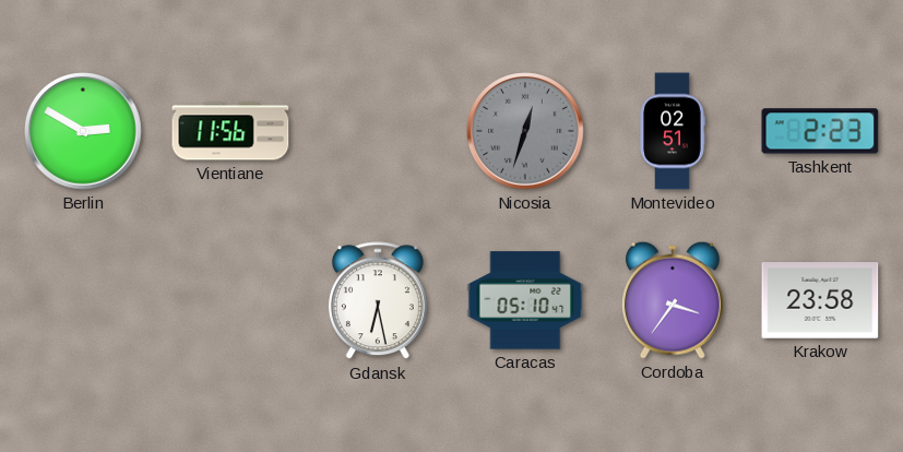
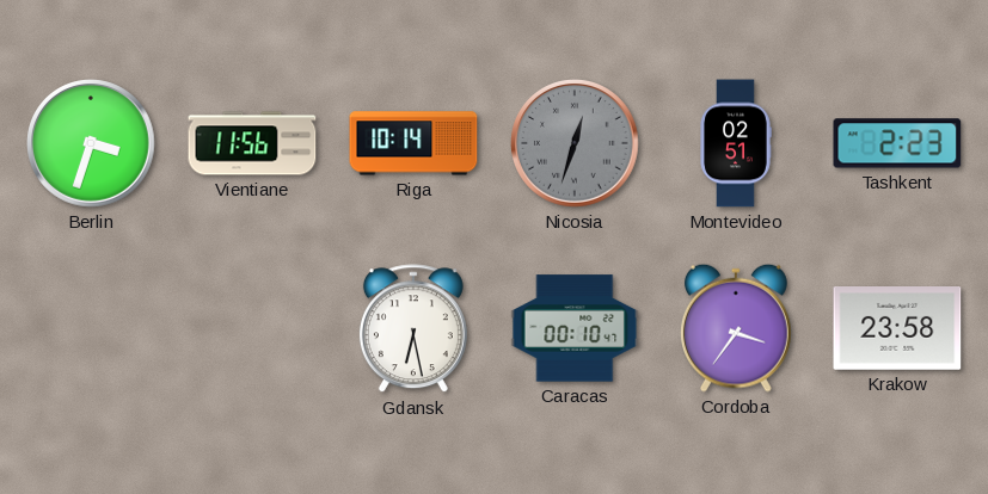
Berlin: 2:50 -> 3:33 (91, 143)
Riga: none -> 10:14 (413, 143)
Caracas: 05:10 -> 00:10 (575, 328)
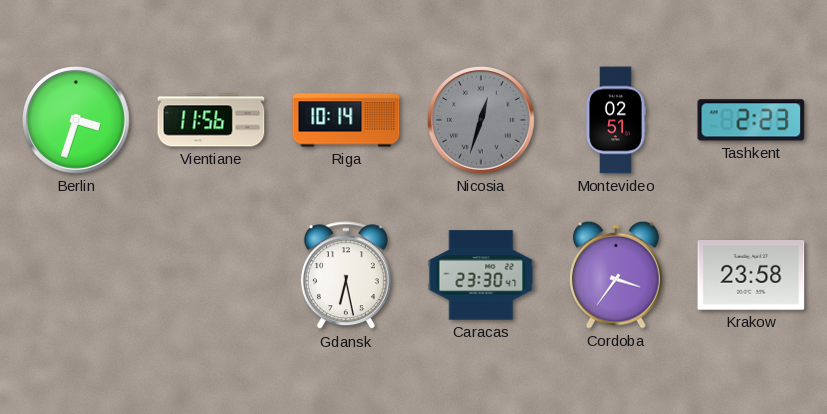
Caracas: 00:10 -> 23:30 (481, 275)
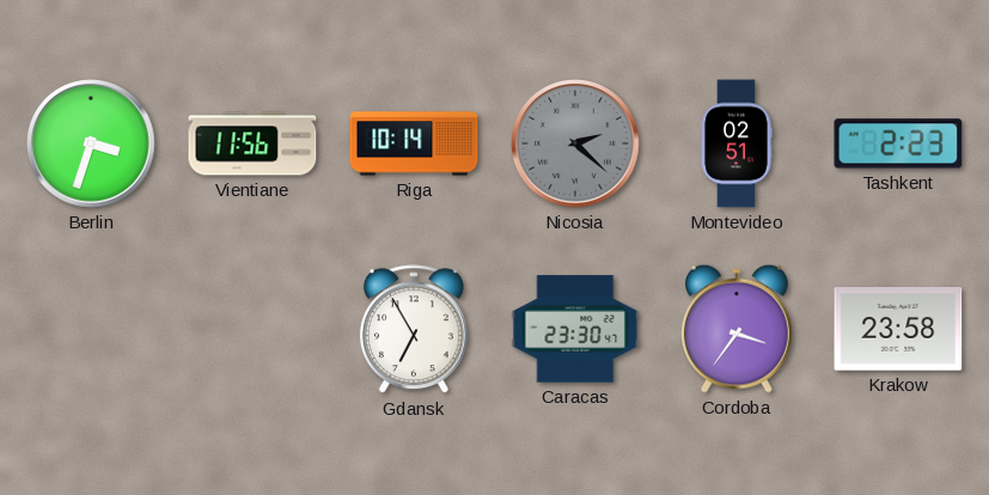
Nicosia: 12:33 -> 2:22 (575, 143)
Gdansk: 6:28 -> 6:55 (414, 330)
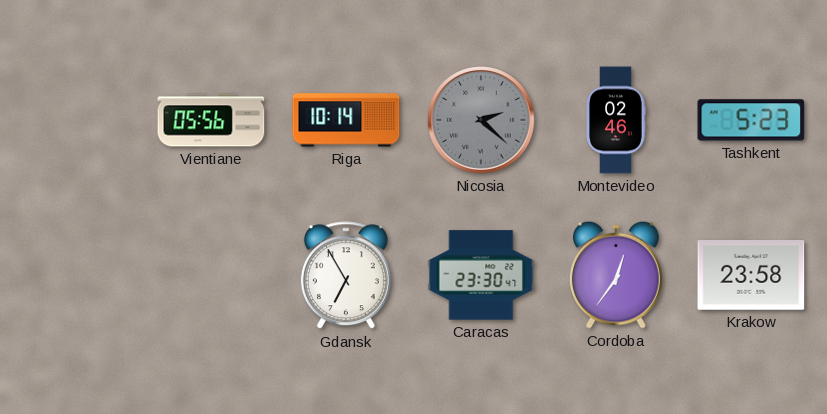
Berlin: 3:33 -> none (91, 143)
Vientiane: 11:56 -> 05:56 (211, 120)
Montevideo: 02:51 -> 02:46 (616, 120)
Tashkent: 2:23 -> 5:23 (751, 120)
Cordoba: 3:36 -> 12:36 (616, 275)
